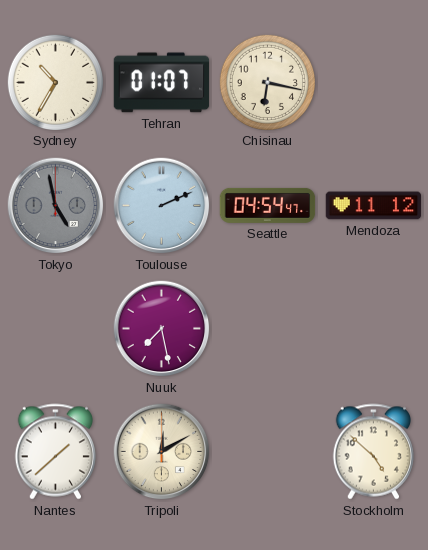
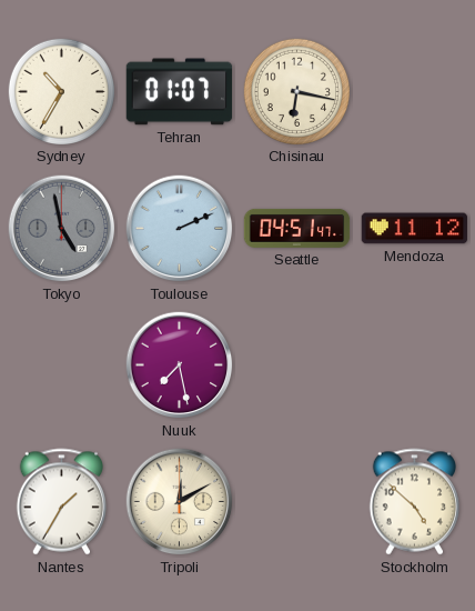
Seattle: 04:54 -> 04:51 (297, 228)
Nantes: 1:38 -> 1:35 (61, 502)
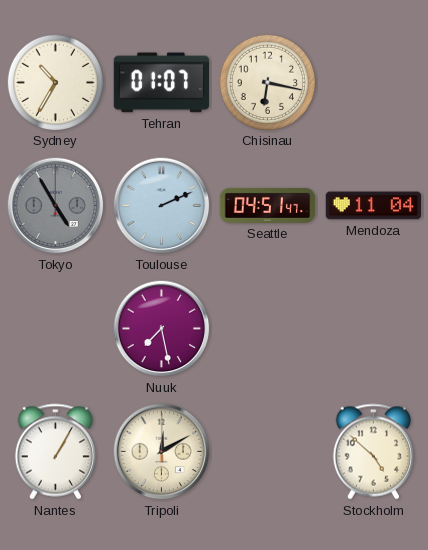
Tokyo: 4:58 -> 4:55 (56, 206)
Mendoza: 11:12 -> 11:04 (374, 206)
Nantes: 1:35 -> 1:05 (55, 452)
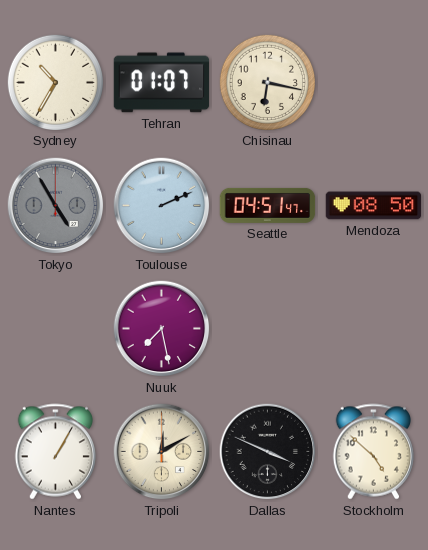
Mendoza: 11:04 -> 08:50 (374, 206)
Dallas: none -> 3:49 (268, 452)
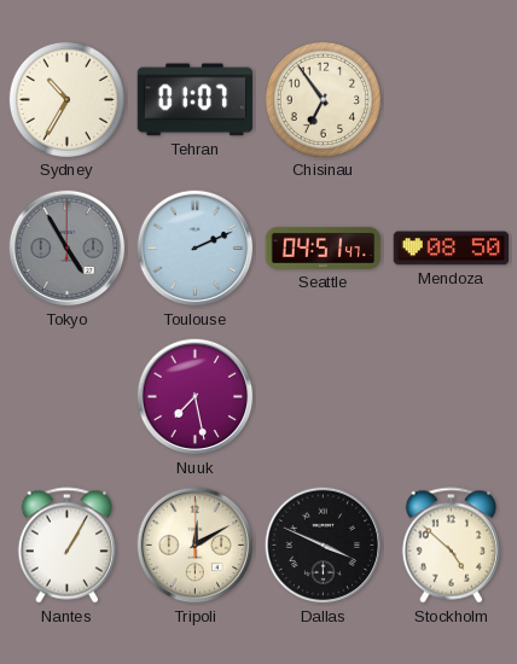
Chisinau: 6:17 -> 6:54 (323, 99)
